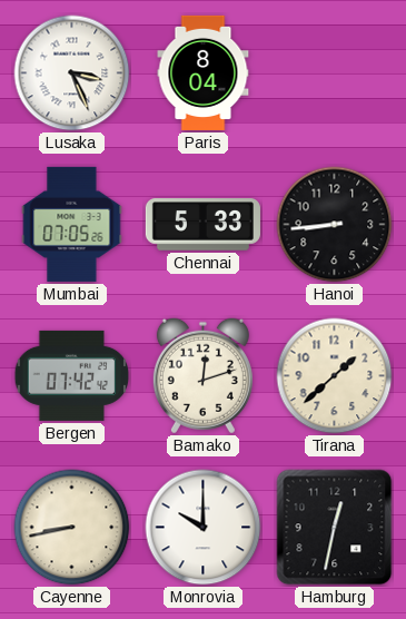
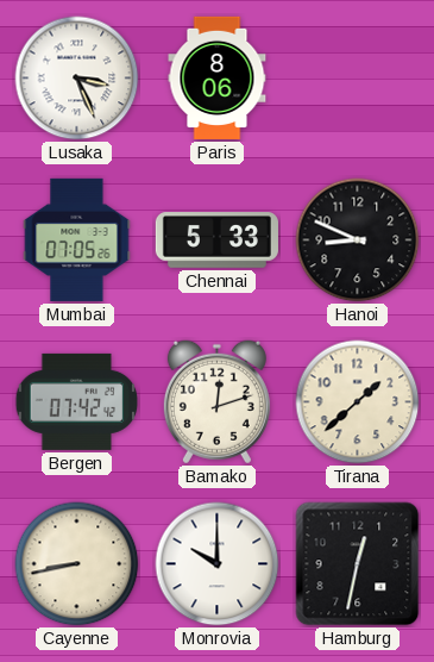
Paris: 8:04 -> 8:06 (218, 77)
Hanoi: 8:44 -> 8:49 (358, 241)
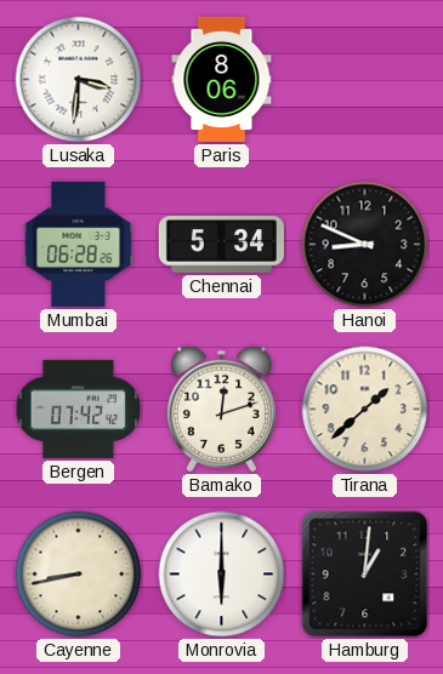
Lusaka: 3:26 -> 3:31 (79, 80)
Mumbai: 07:05 -> 06:28 (79, 244)
Chennai: 5:33 -> 5:34 (221, 245)
Monrovia: 10:00 -> 6:00 (222, 575)
Hamburg: 12:32 -> 1:01 (365, 575)
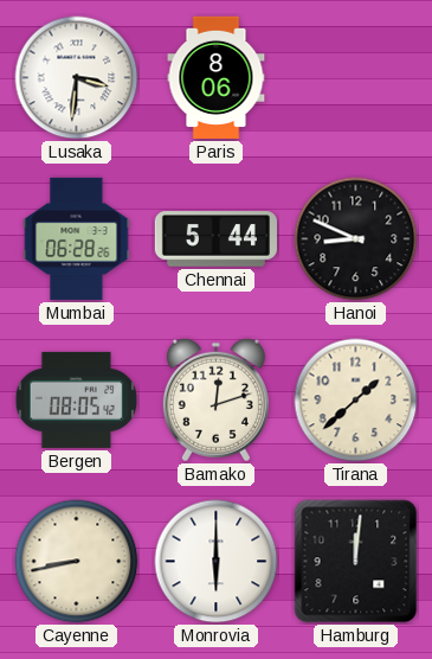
Chennai: 5:34 -> 5:44 (215, 239)
Bergen: 07:42 -> 08:05 (77, 399)
Hamburg: 1:01 -> 12:01 (356, 562)
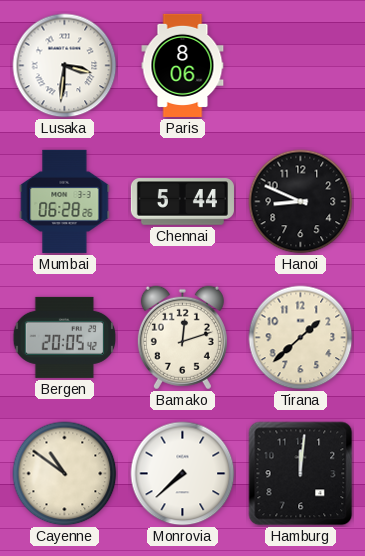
Bergen: 08:05 -> 20:05 (65, 337)
Cayenne: 8:43 -> 10:51 (65, 474)
Monrovia: 6:00 -> 7:38 (183, 474)
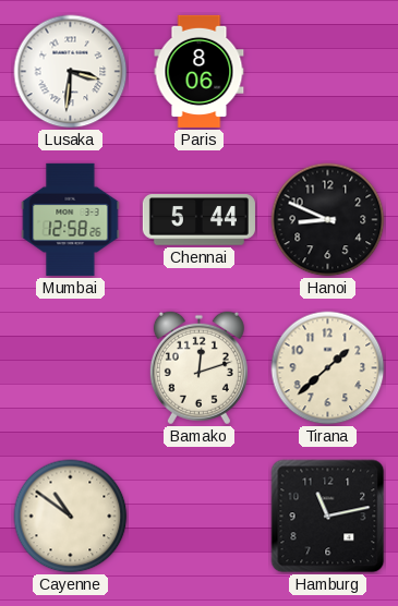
Mumbai: 06:28 -> 12:58 (71, 219)
Bergen: 20:05 -> none (65, 337)
Monrovia: 7:38 -> none (183, 474)
Hamburg: 12:01 -> 11:13 (328, 517)
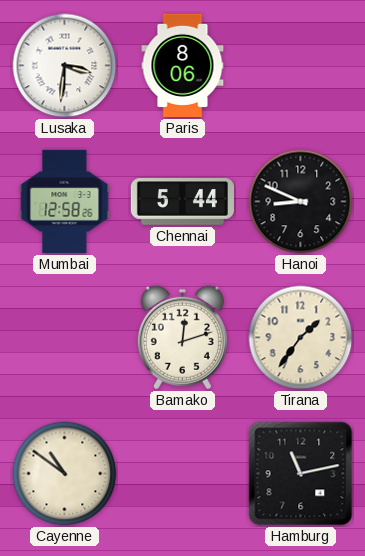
Tirana: 1:38 -> 1:36 (301, 338)
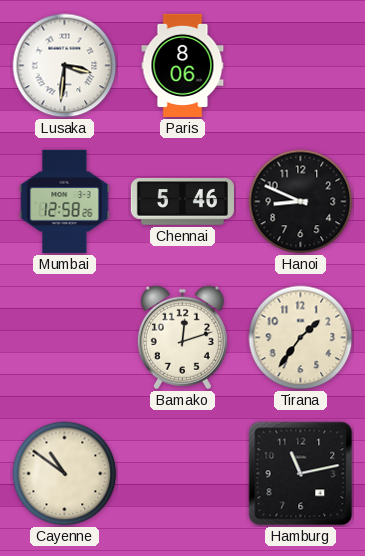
Chennai: 5:44 -> 5:46 (182, 202)
